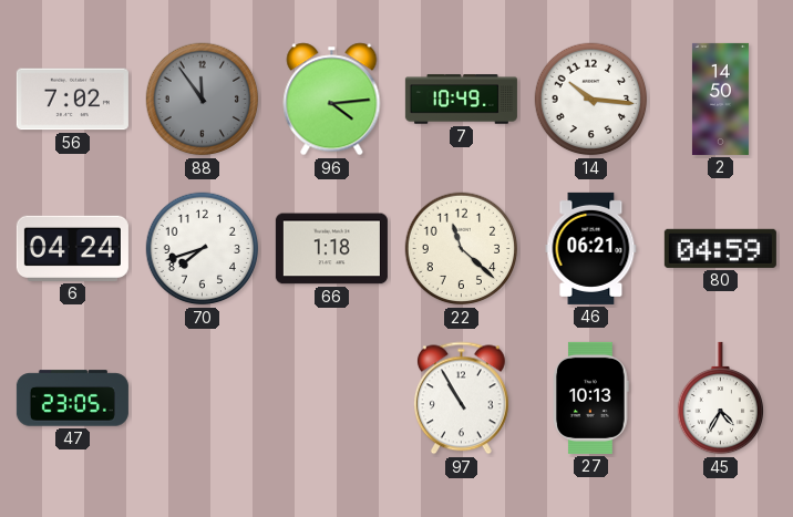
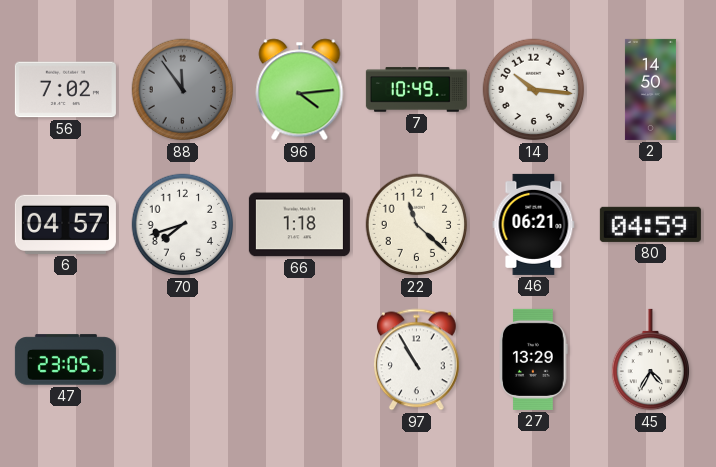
6: 04:24 -> 04:57 (65, 224)
27: 10:13 -> 13:29 (534, 359)
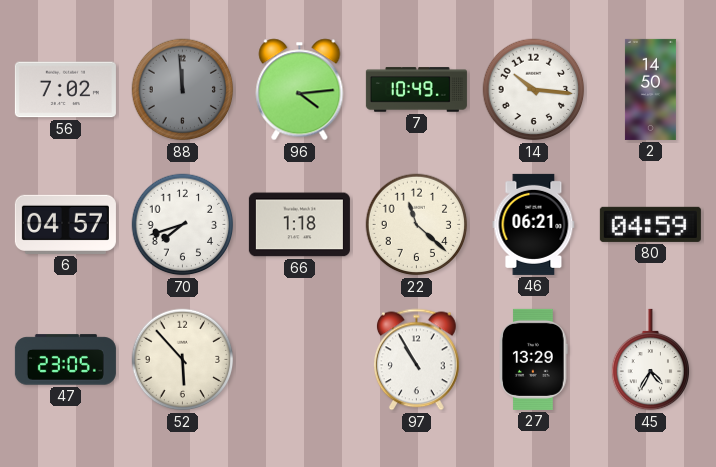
88: 11:54 -> 11:59 (183, 90)
52: none -> 5:53 (183, 360)
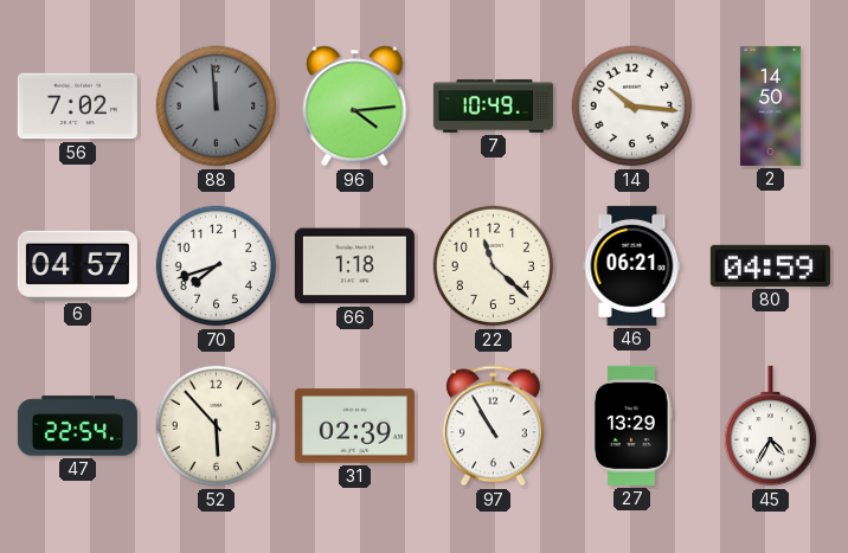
47: 23:05 -> 22:54 (77, 426)
31: none -> 02:39 (354, 426)
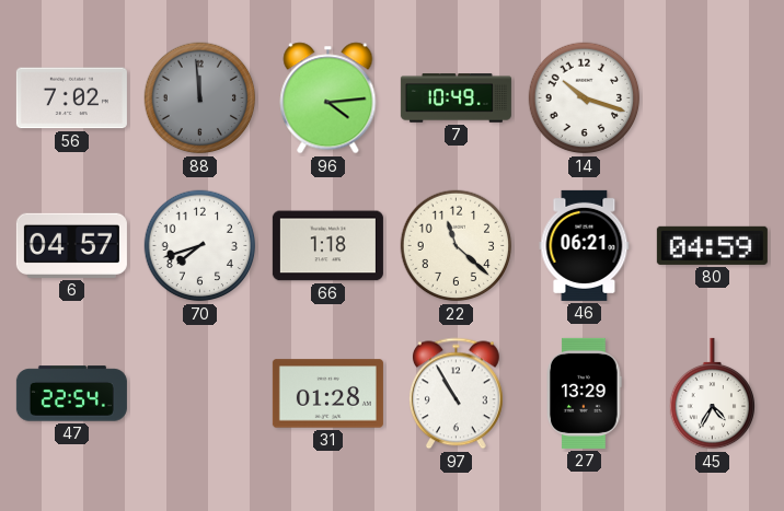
14: 10:16 -> 10:18 (585, 98)
2: 14:50 -> none (770, 105)
52: 5:53 -> none (217, 426)
31: 02:39 -> 01:28 (327, 394)
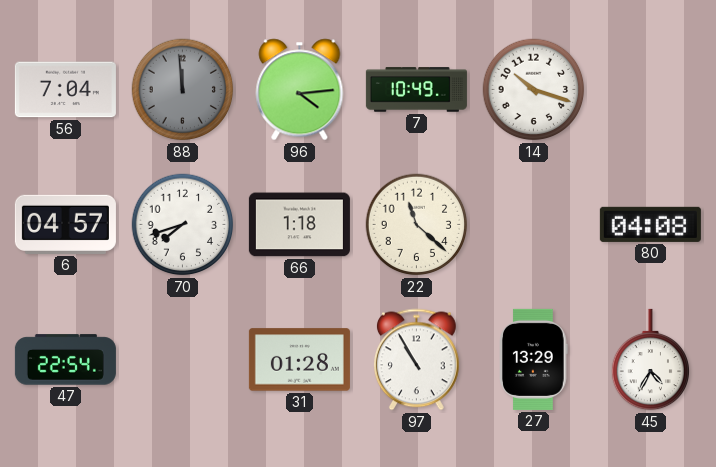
56: 7:02 -> 7:04 (65, 90)
46: 06:21 -> none (585, 245)
80: 04:59 -> 04:08 (650, 224)
